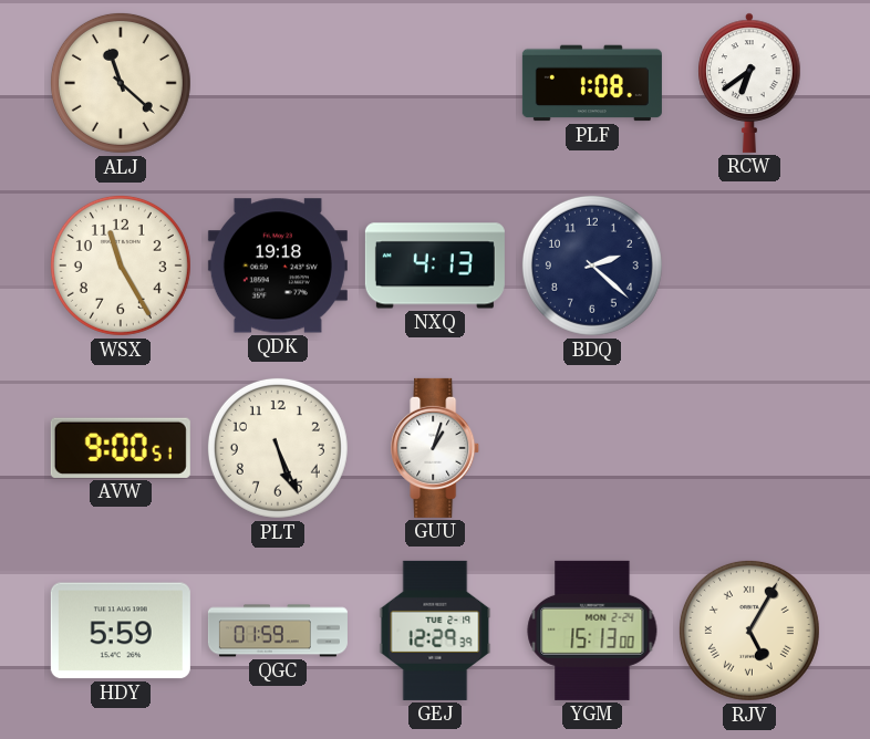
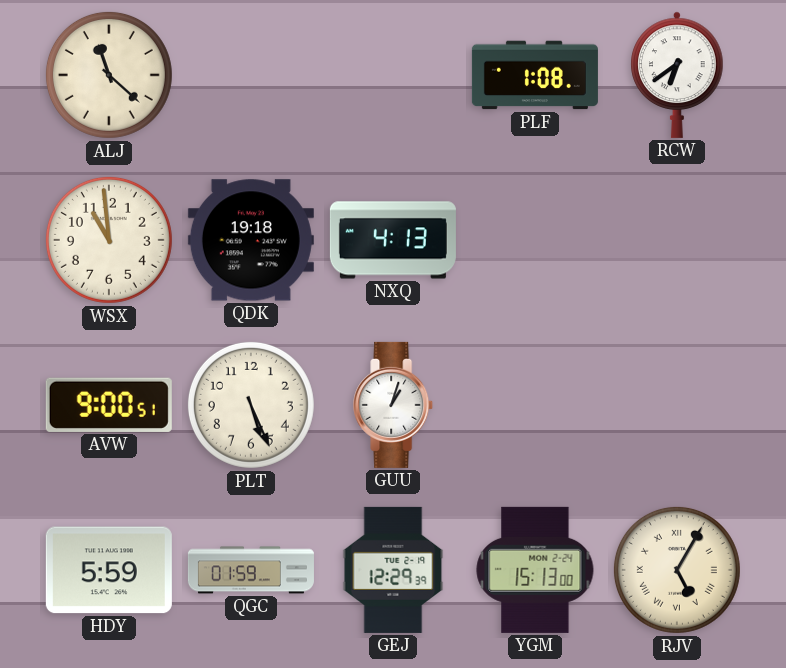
WSX: 11:25 -> 10:59 (109, 240)
BDQ: 2:22 -> none (592, 266)
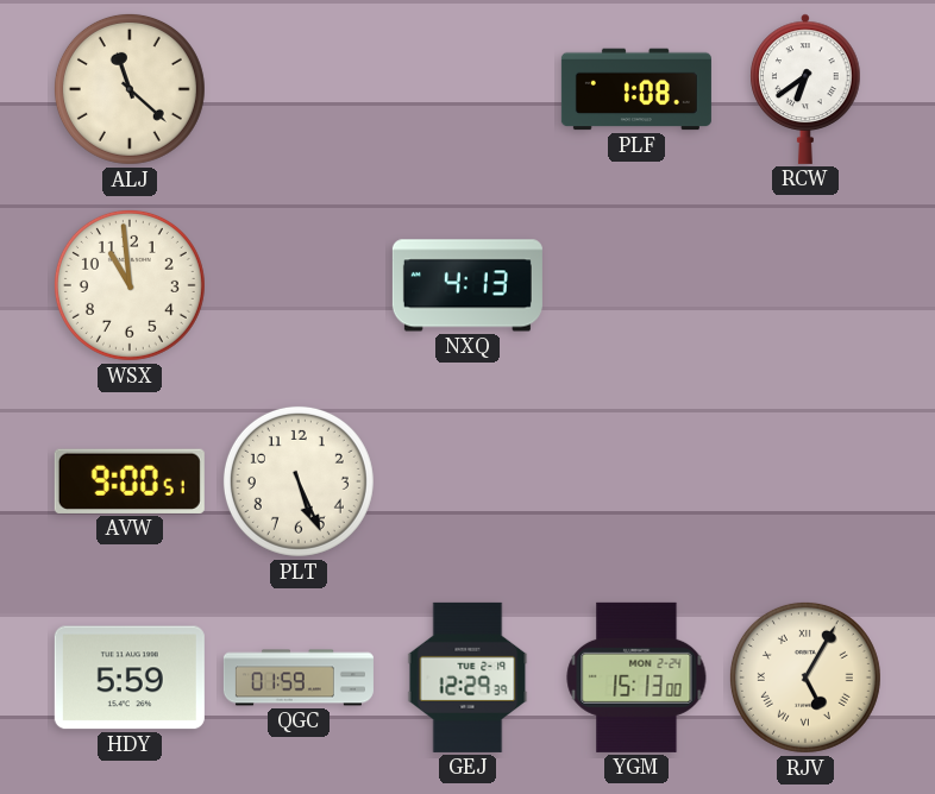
QDK: 19:18 -> none (251, 240)
GUU: 1:03 -> none (394, 405)
